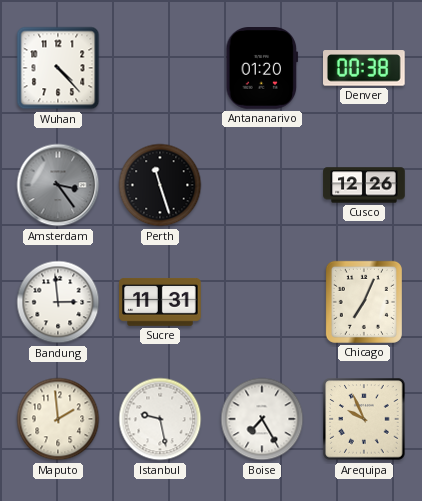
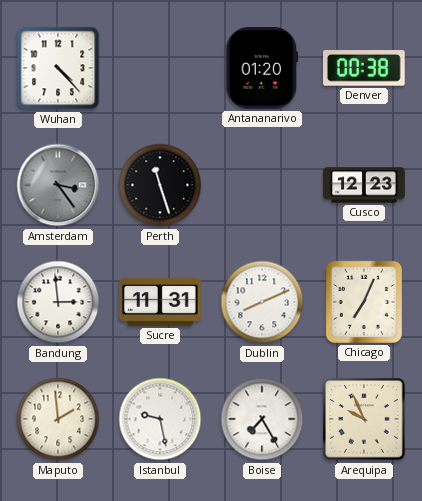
Cusco: 12:26 -> 12:23 (364, 185)
Dublin: none -> 8:11 (262, 302)
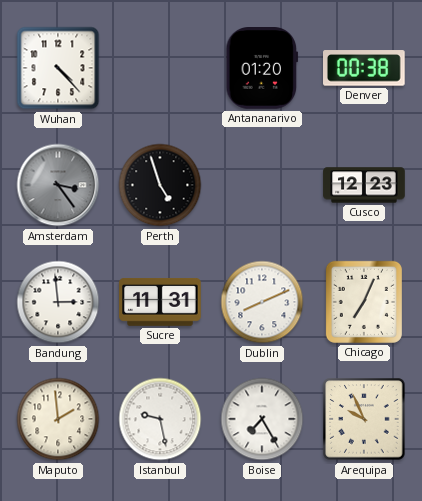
Perth: 11:27 -> 4:57 (160, 185)
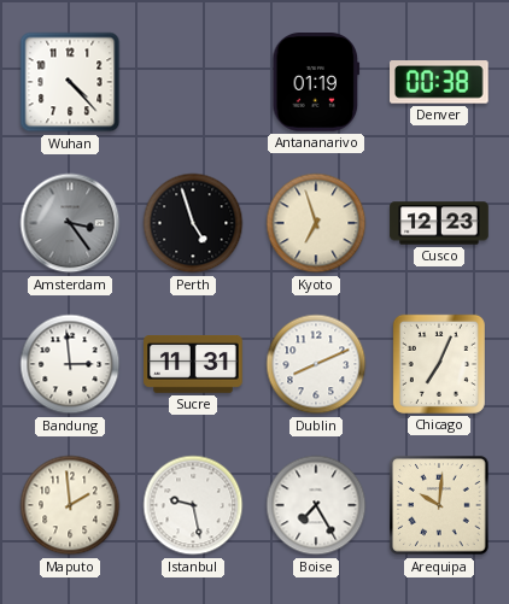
Antananarivo: 01:20 -> 01:19 (316, 83)
Kyoto: none -> 6:57 (316, 223)
Arequipa: 9:56 -> 10:01 (439, 505)
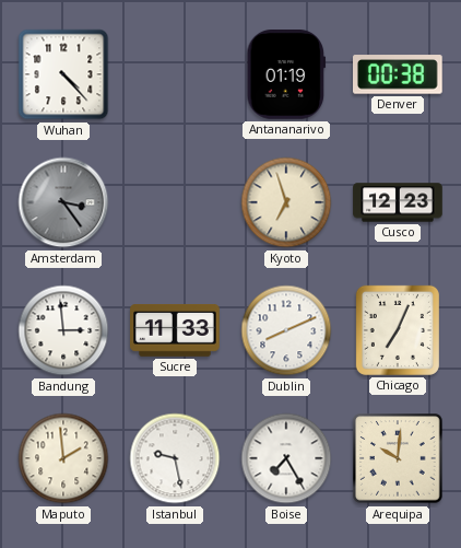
Perth: 4:57 -> none (193, 223)
Sucre: 11:31 -> 11:33 (175, 331)
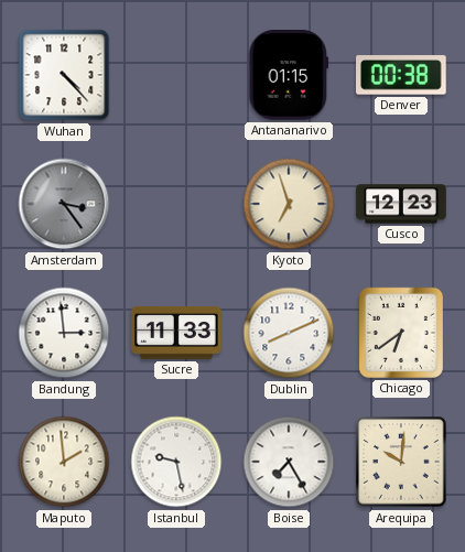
Antananarivo: 01:19 -> 01:15 (289, 76)
Chicago: 7:04 -> 6:39 (401, 333)
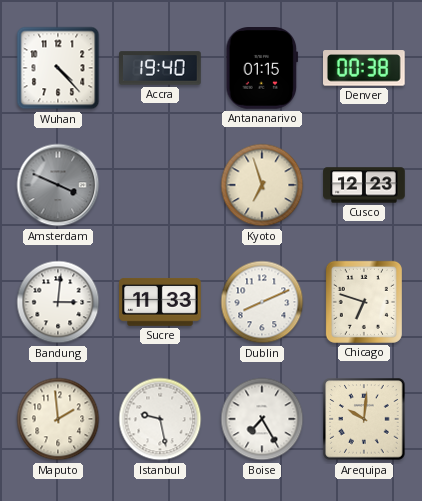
Accra: none -> 19:40 (160, 68)
Amsterdam: 3:24 -> 3:49 (58, 185)
Bandung: 2:59 -> 3:01 (58, 302)
Chicago: 6:39 -> 6:48 (364, 302)
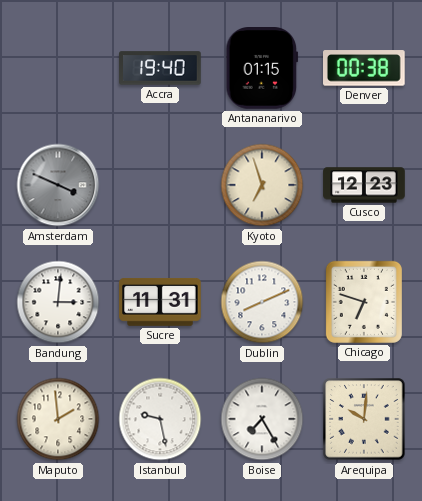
Wuhan: 4:23 -> none (58, 68)
Sucre: 11:33 -> 11:31 (160, 303)
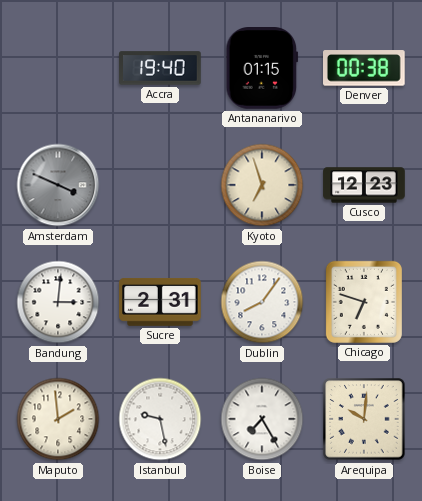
Sucre: 11:31 -> 2:31 (160, 303)
Dublin: 8:11 -> 8:06 (262, 302)
